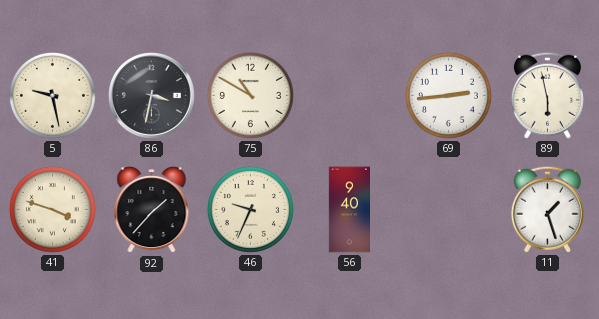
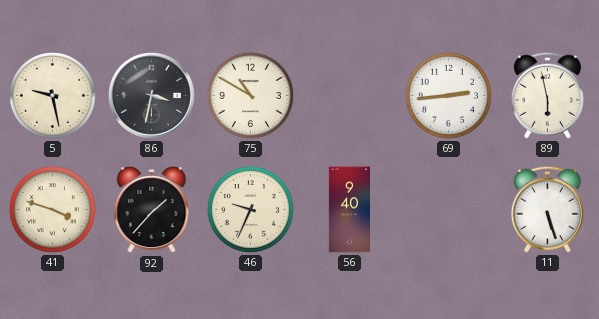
11: 1:27 -> 5:27 (547, 209)
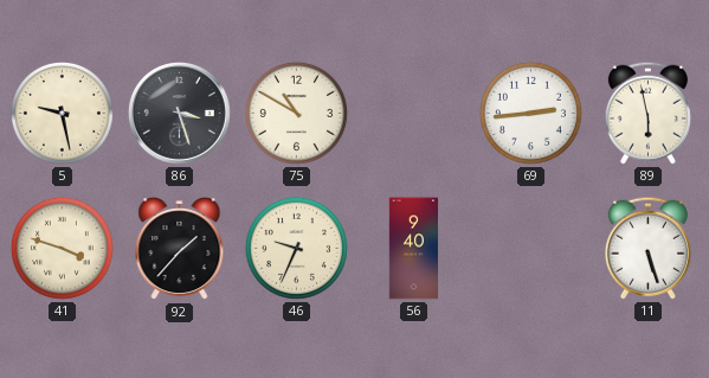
86: 3:32 -> 3:27 (179, 113)
